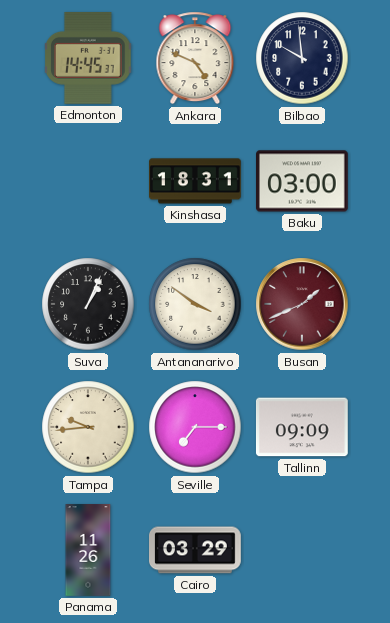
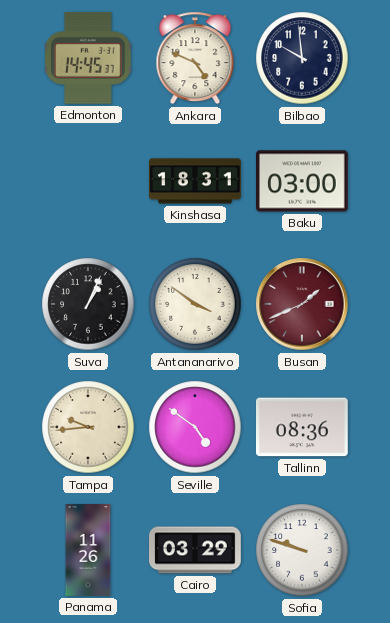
Seville: 7:15 -> 4:51 (195, 427)
Tallinn: 09:09 -> 08:36 (302, 427)
Sofia: none -> 9:48 (302, 550)
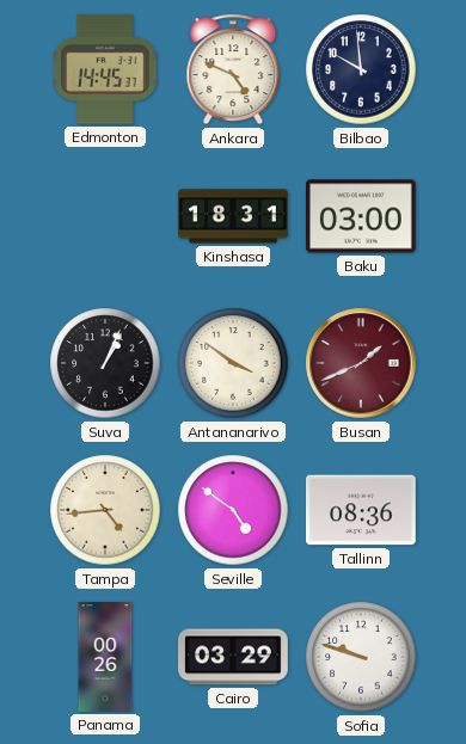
Tampa: 9:44 -> 4:44 (105, 510)
Panama: 11:26 -> 00:26 (105, 657)
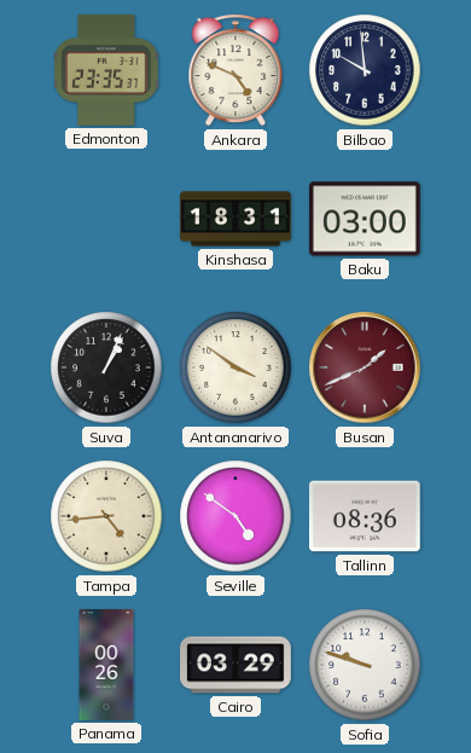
Edmonton: 14:45 -> 23:35 (107, 70)
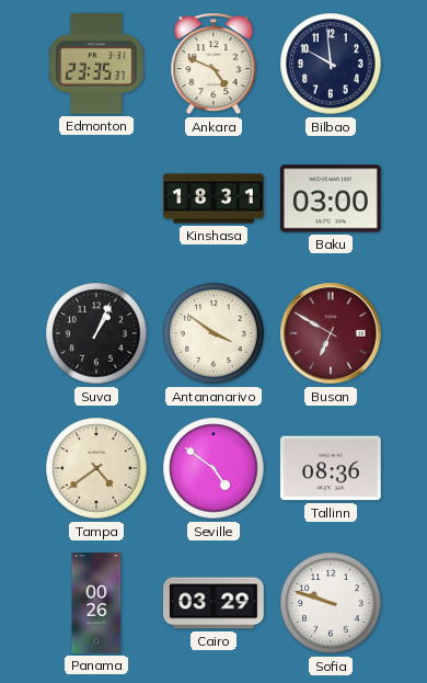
Busan: 1:41 -> 6:50 (331, 333)
Tampa: 4:44 -> 4:39 (96, 468)
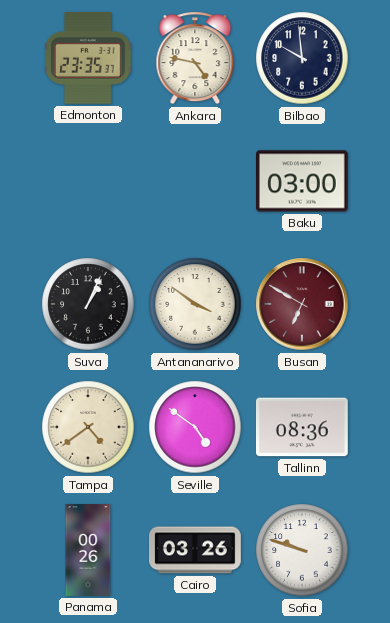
Ankara: 4:49 -> 4:47 (195, 58)
Kinshasa: 18:31 -> none (215, 198)
Cairo: 03:29 -> 03:26 (196, 550)
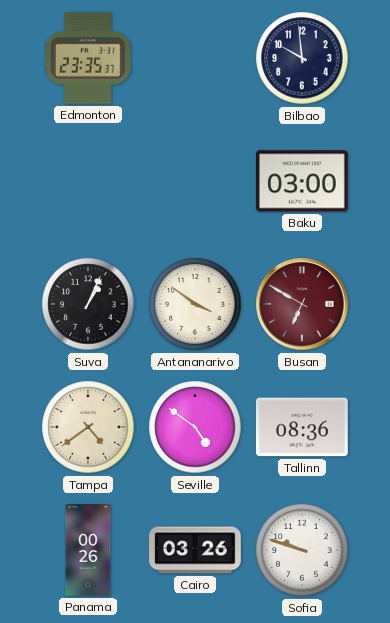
Ankara: 4:47 -> none (195, 58)
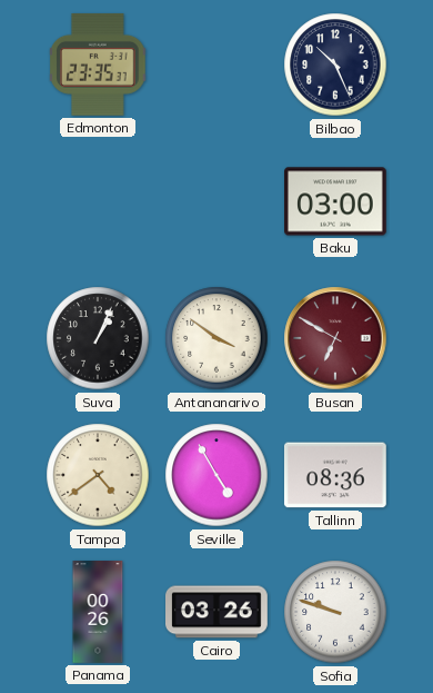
Bilbao: 9:59 -> 10:26 (335, 65)
Seville: 4:51 -> 4:55 (216, 475)
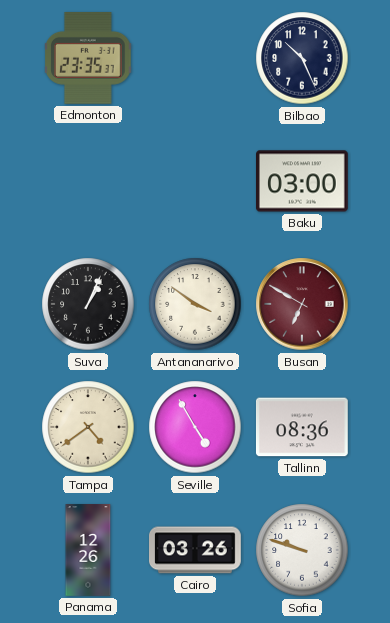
Panama: 00:26 -> 12:26 (88, 550)
